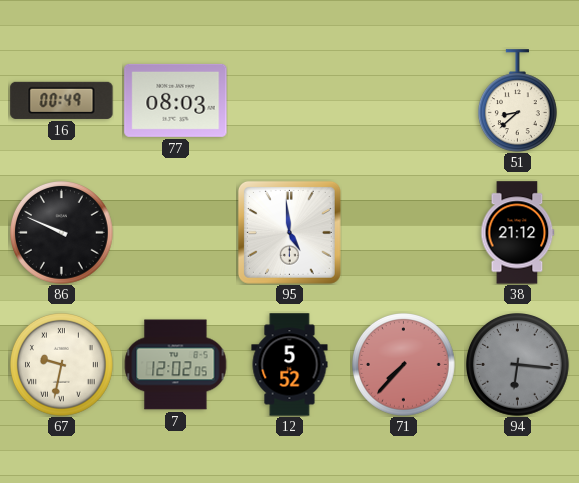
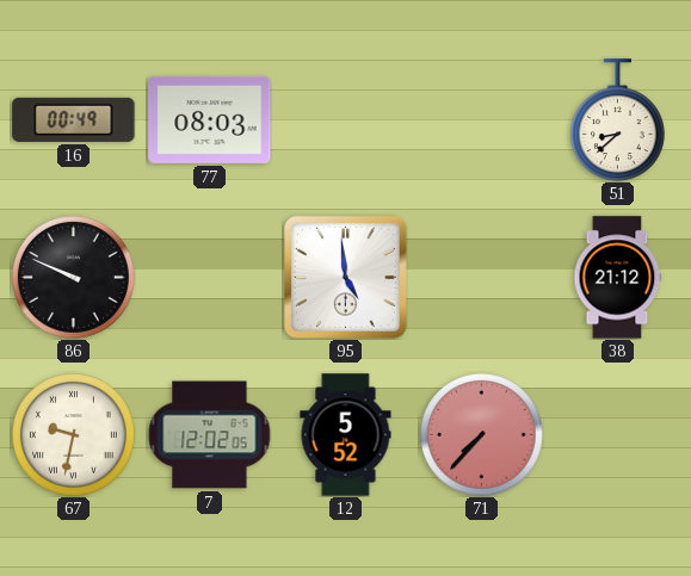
94: 6:16 -> none (518, 365)
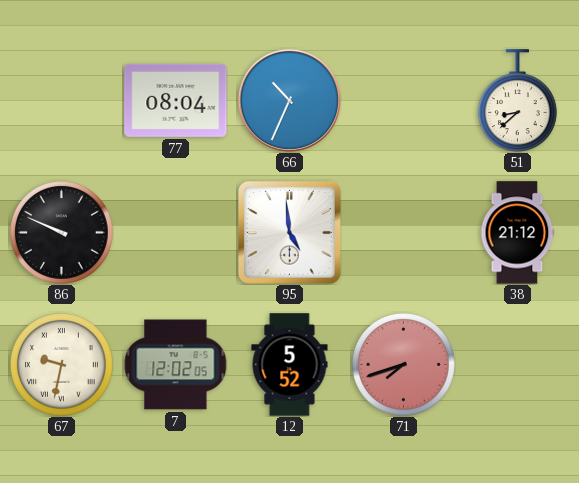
16: 00:49 -> none (74, 119)
77: 08:03 -> 08:04 (176, 100)
66: none -> 10:34 (289, 100)
71: 7:37 -> 7:42 (404, 365)
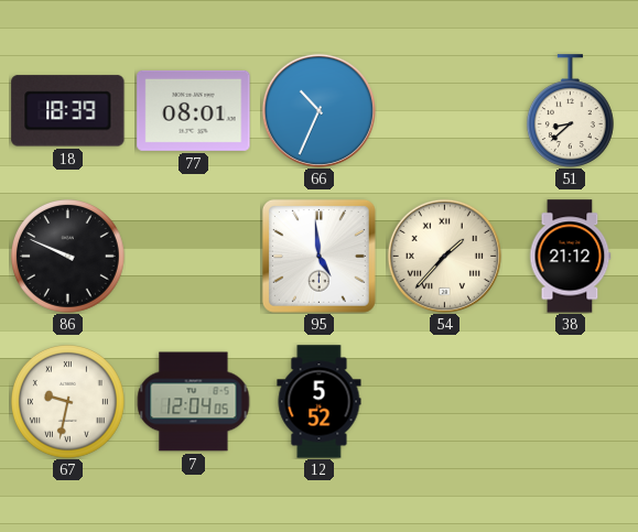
18: none -> 18:39 (68, 111)
77: 08:04 -> 08:01 (194, 110)
54: none -> 1:37 (444, 256)
7: 12:02 -> 12:04 (193, 402)
71: 7:42 -> none (404, 365)
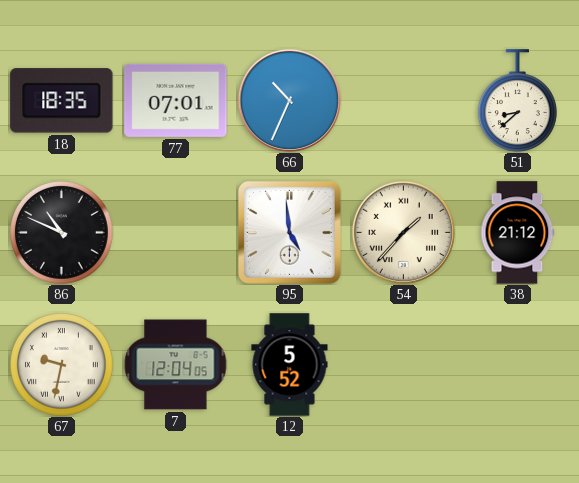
18: 18:39 -> 18:35 (62, 101)
77: 08:01 -> 07:01 (176, 100)
86: 9:49 -> 10:49 (62, 233)
